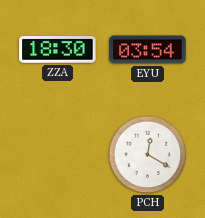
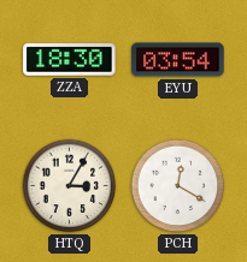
HTQ: none -> 3:05 (70, 186)
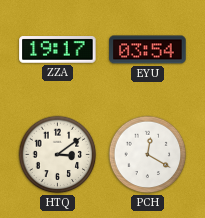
ZZA: 18:30 -> 19:17 (58, 50)
HTQ: 3:05 -> 3:09 (58, 155)
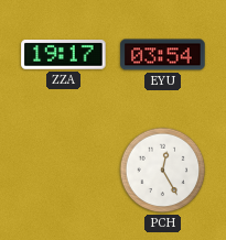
HTQ: 3:09 -> none (58, 155)
PCH: 12:20 -> 12:25 (163, 171)
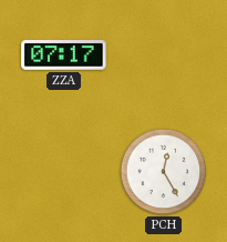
ZZA: 19:17 -> 07:17 (64, 56)
EYU: 03:54 -> none (163, 55)
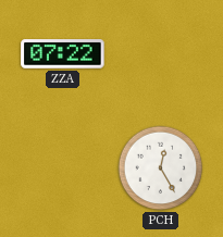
ZZA: 07:17 -> 07:22 (63, 54)
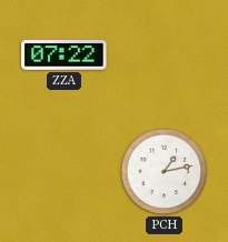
PCH: 12:25 -> 1:13 (165, 172)
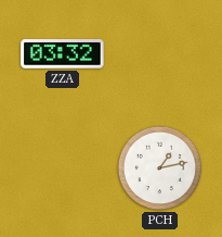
ZZA: 07:22 -> 03:32 (63, 54)
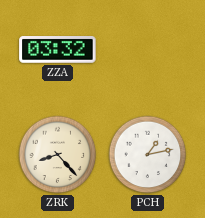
ZRK: none -> 8:23 (58, 155)
